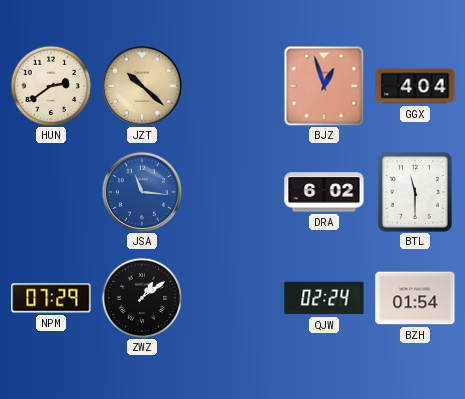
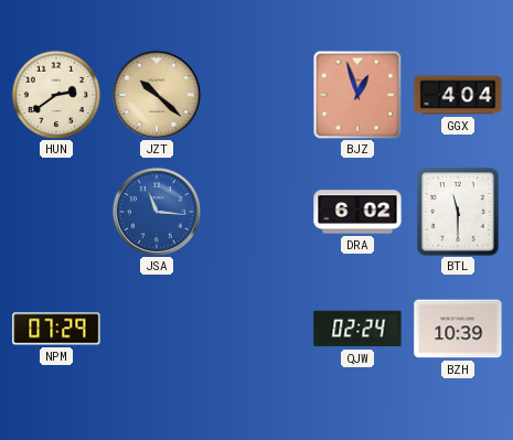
ZWZ: 1:09 -> none (142, 298)
BZH: 01:54 -> 10:39 (458, 329)
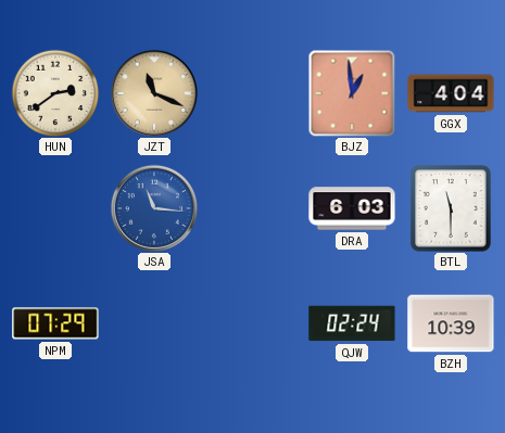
JZT: 10:22 -> 11:19 (154, 93)
BJZ: 12:57 -> 12:59 (352, 93)
DRA: 6:02 -> 6:03 (352, 208)
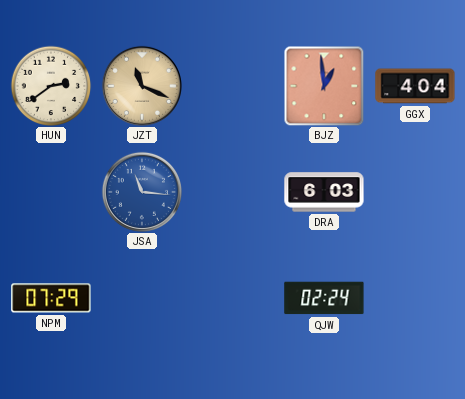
BTL: 11:30 -> none (451, 208)
BZH: 10:39 -> none (451, 323)
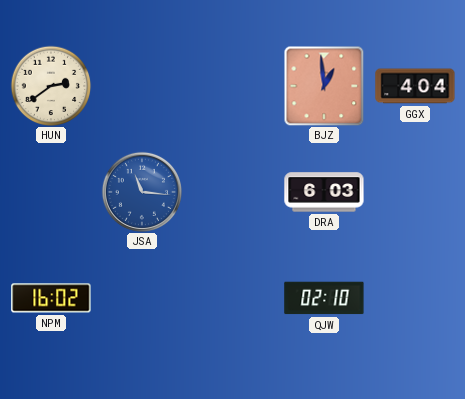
JZT: 11:19 -> none (142, 86)
NPM: 07:29 -> 16:02 (51, 298)
QJW: 02:24 -> 02:10 (324, 298)
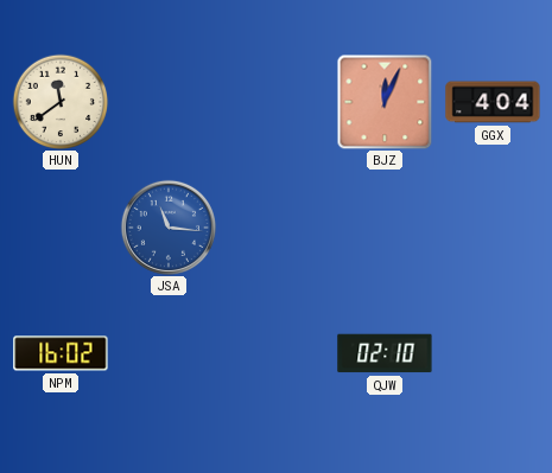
HUN: 2:39 -> 11:39 (61, 102)
BJZ: 12:59 -> 12:04 (385, 102)
DRA: 6:03 -> none (324, 192)
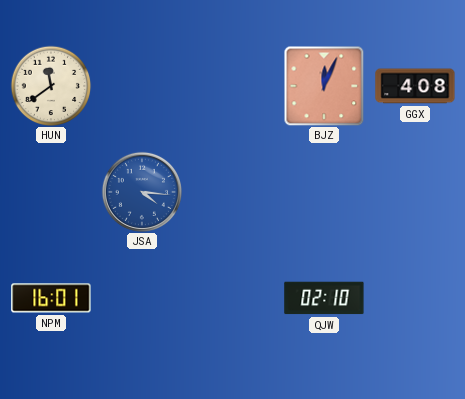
GGX: 4:04 -> 4:08 (415, 86)
JSA: 11:16 -> 4:16 (142, 192)
NPM: 16:02 -> 16:01 (51, 298)
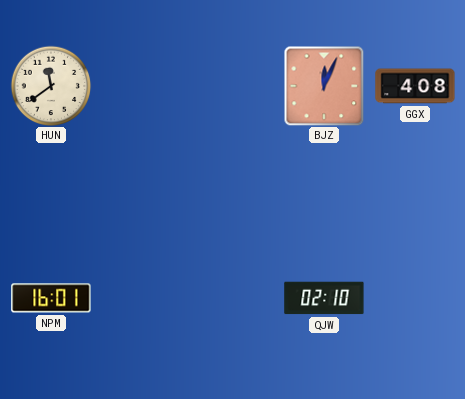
JSA: 4:16 -> none (142, 192)
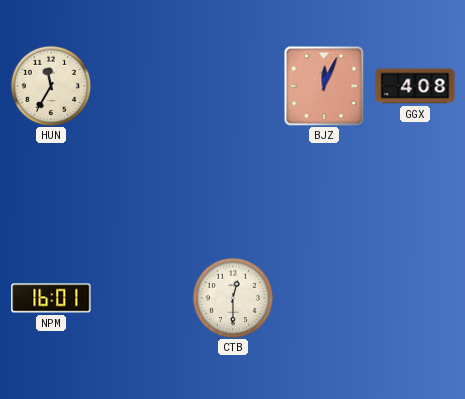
HUN: 11:39 -> 11:35 (51, 86)
CTB: none -> 12:30 (233, 298)
QJW: 02:10 -> none (324, 298)
